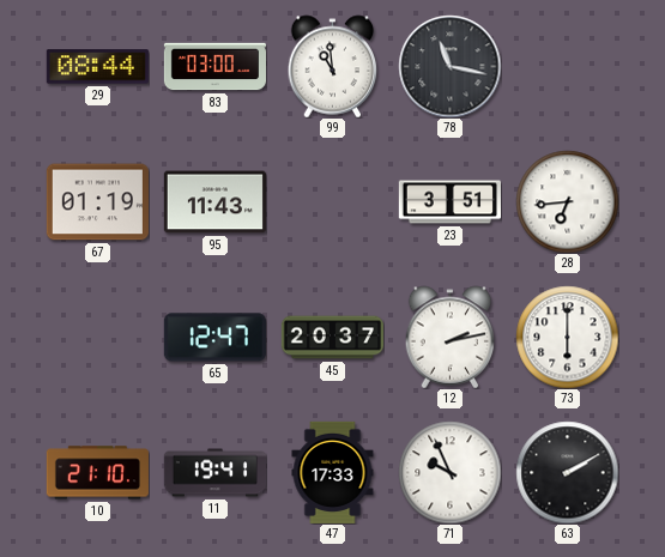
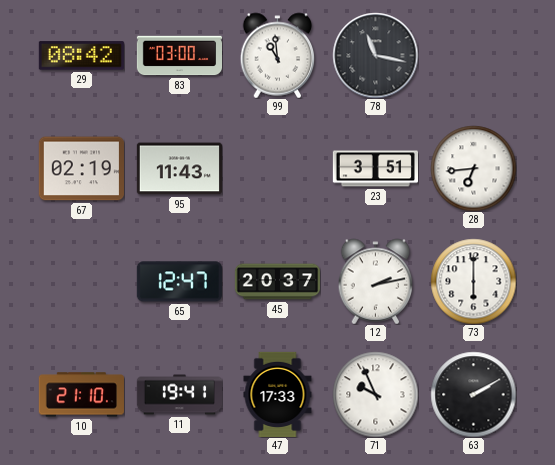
29: 08:44 -> 08:42 (81, 56)
67: 01:19 -> 02:19 (81, 169)
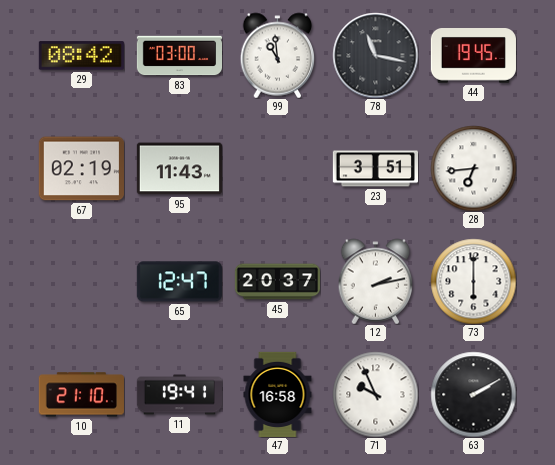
44: none -> 19:45 (473, 56)
47: 17:33 -> 16:58 (278, 394)
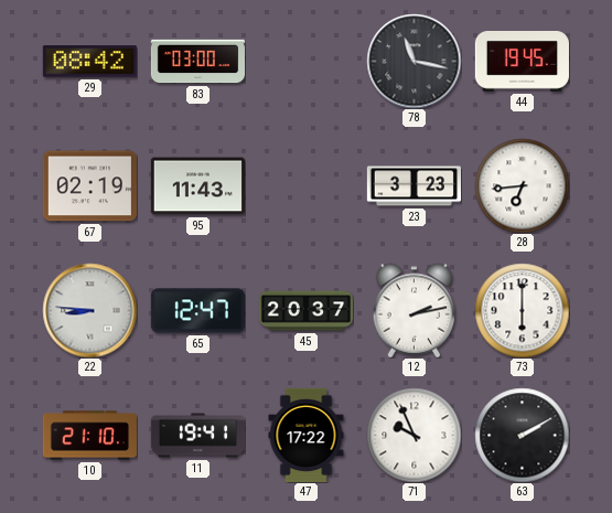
99: 10:59 -> none (278, 55)
23: 3:51 -> 3:23 (414, 186)
22: none -> 8:46 (89, 310)
47: 16:58 -> 17:22 (307, 435)
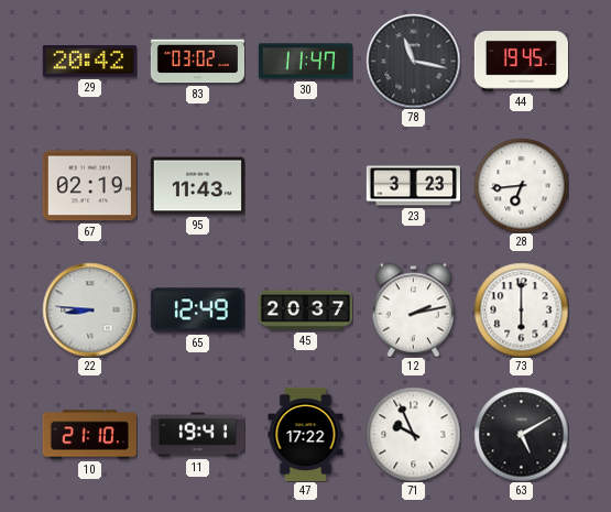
29: 08:42 -> 20:42 (89, 62)
83: 03:00 -> 03:02 (197, 62)
30: none -> 11:47 (305, 62)
65: 12:47 -> 12:49 (197, 311)
63: 2:10 -> 5:10 (521, 434)
